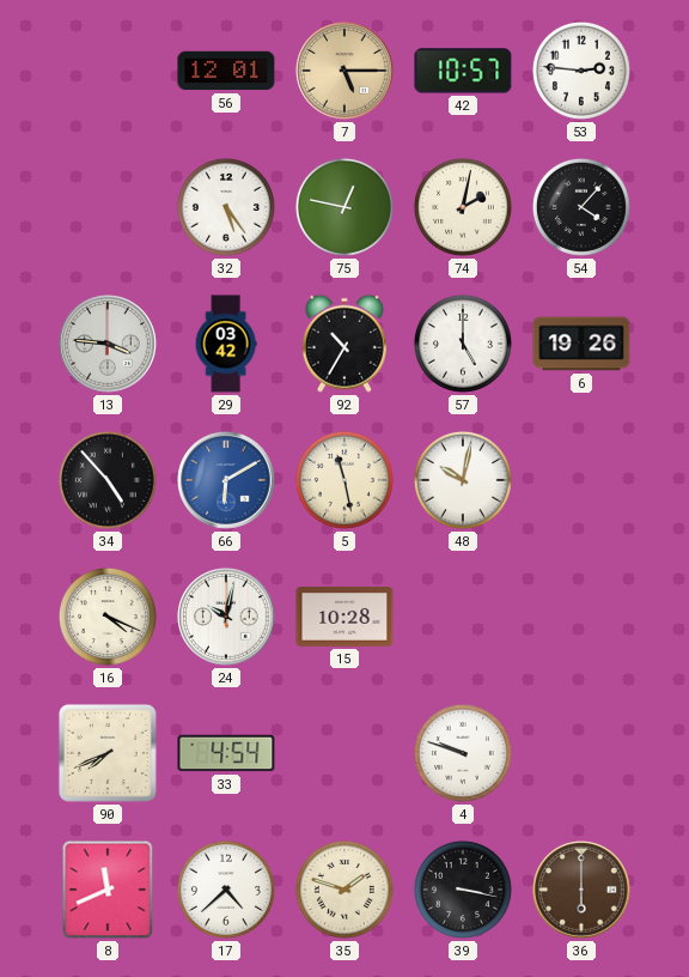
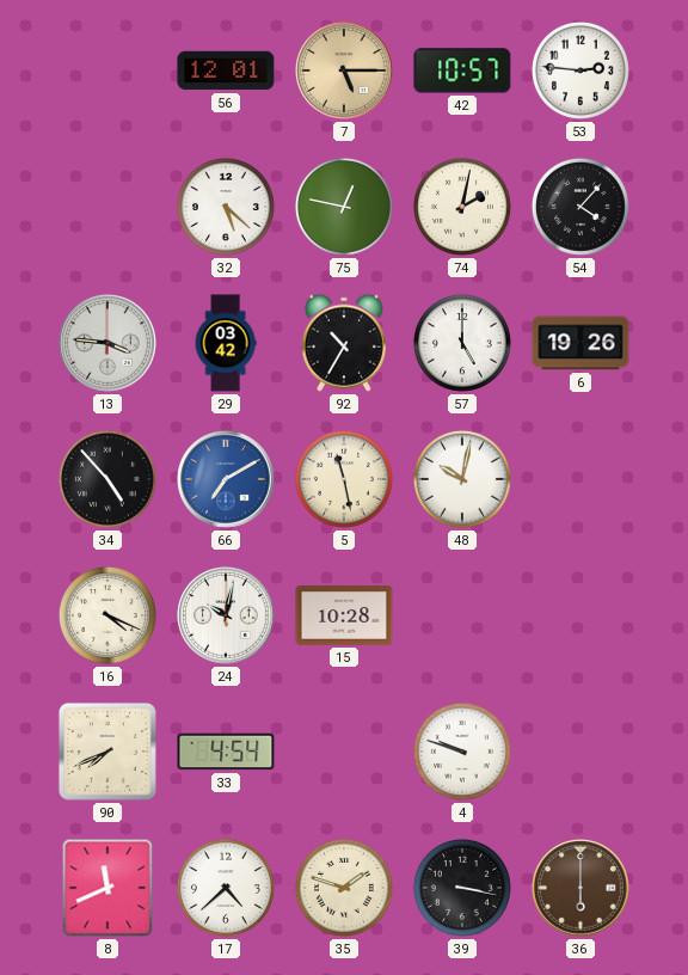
32: 5:24 -> 5:22 (226, 207)
66: 6:10 -> 7:10 (226, 479)
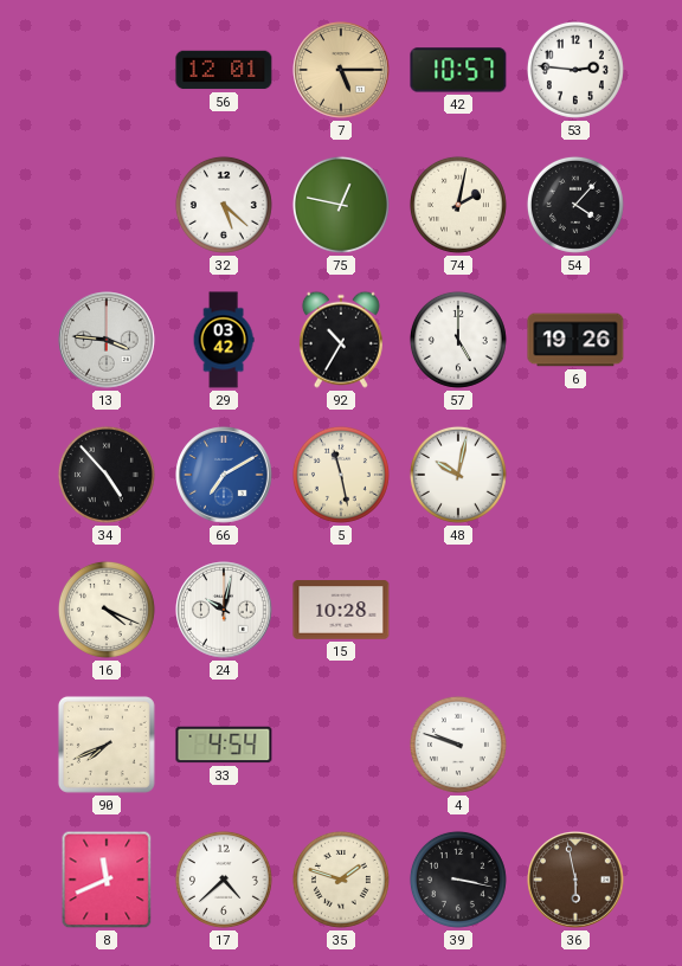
36: 6:00 -> 5:58 (575, 880)
